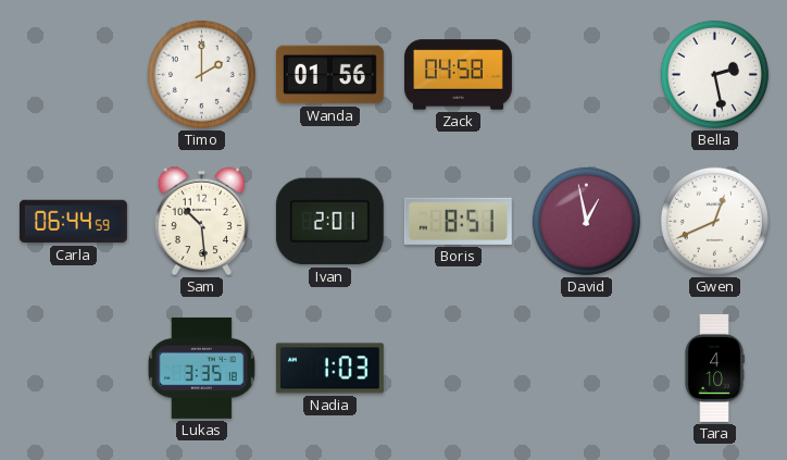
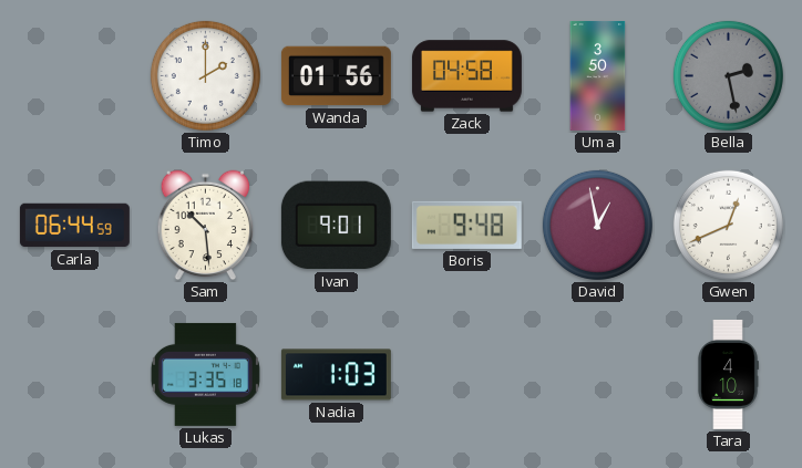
Uma: none -> 3:50 (598, 75)
Bella dial: white -> grey (728, 75)
Ivan: 2:01 -> 9:01 (336, 226)
Boris: 8:51 -> 9:48 (466, 225)
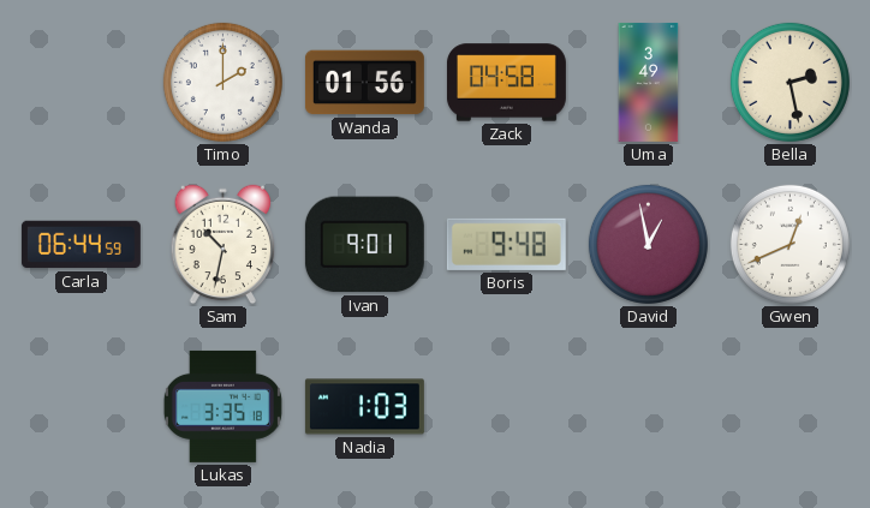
Uma: 3:50 -> 3:49 (649, 82)
Bella dial: grey -> cream (789, 82)
Sam: 10:29 -> 10:32 (224, 245)
Tara: 4:10 -> none (728, 374)
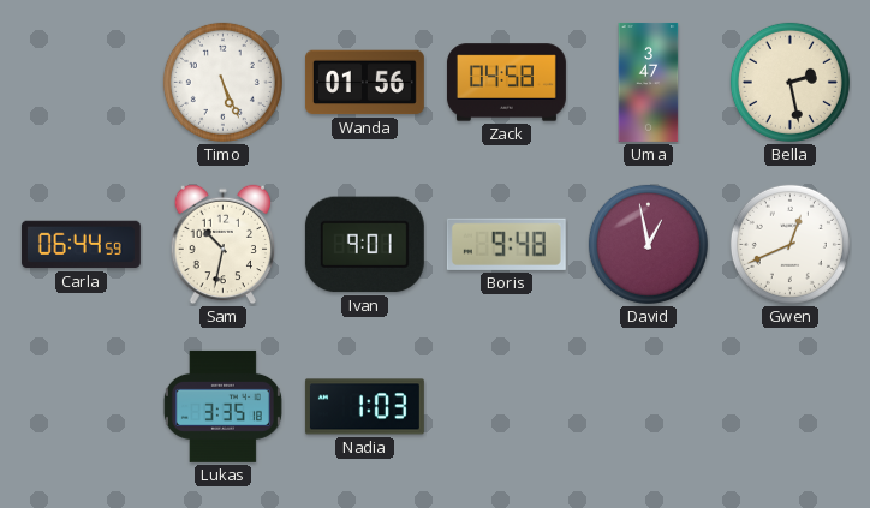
Timo: 2:00 -> 5:26 (222, 82)
Uma: 3:49 -> 3:47 (649, 82)
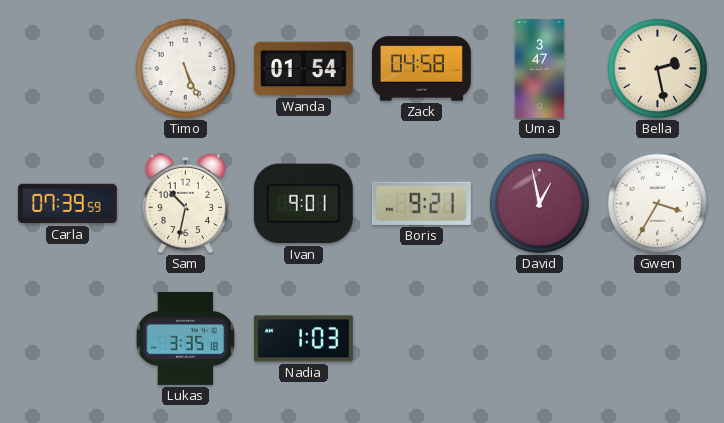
Wanda: 01:56 -> 01:54 (303, 69)
Carla: 06:44 -> 07:39 (67, 204)
Boris: 9:48 -> 9:21 (421, 203)
Gwen: 12:41 -> 3:35 (657, 203)
